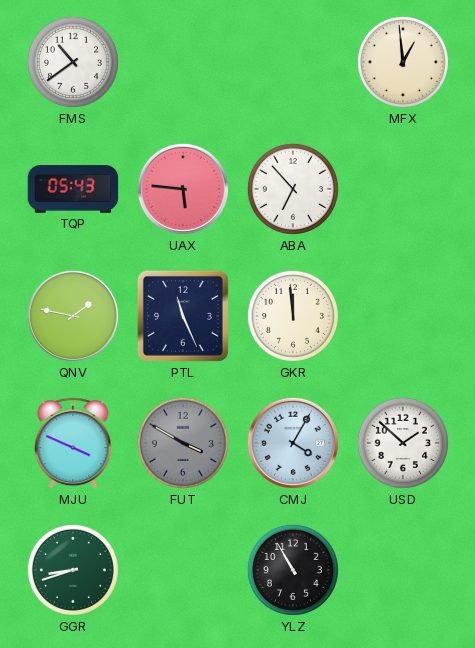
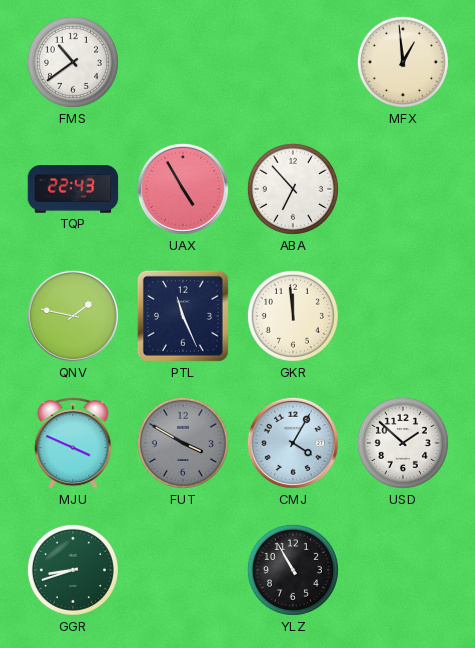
TQP: 05:43 -> 22:43 (73, 189)
UAX: 5:46 -> 4:55 (183, 189)
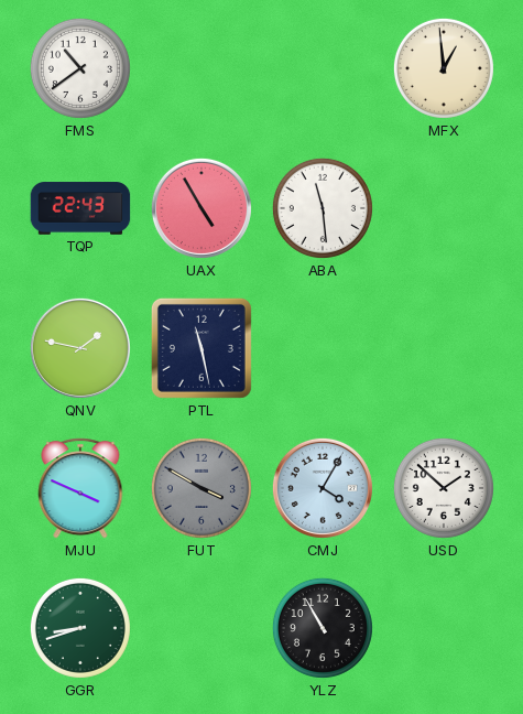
ABA: 6:53 -> 11:29 (323, 208)
PTL: 11:26 -> 11:28 (201, 348)
GKR: 11:59 -> none (293, 316)
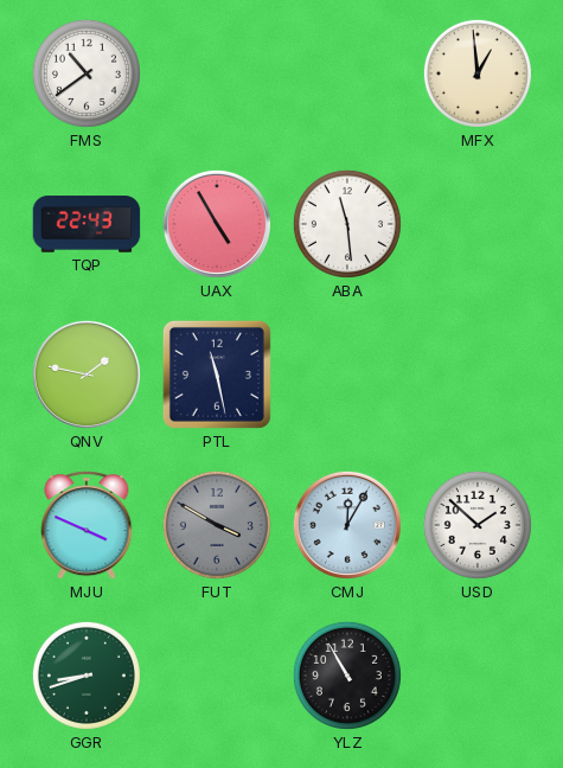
CMJ: 4:05 -> 12:05 (347, 525)
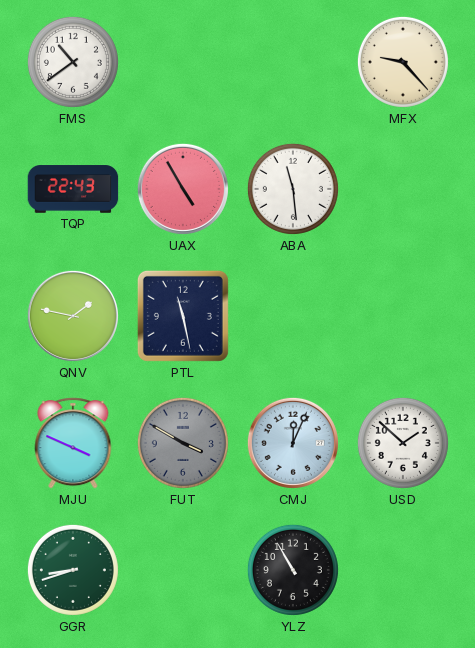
MFX: 12:59 -> 9:23 (403, 62)
CMJ: 12:05 -> 12:04 (293, 443)
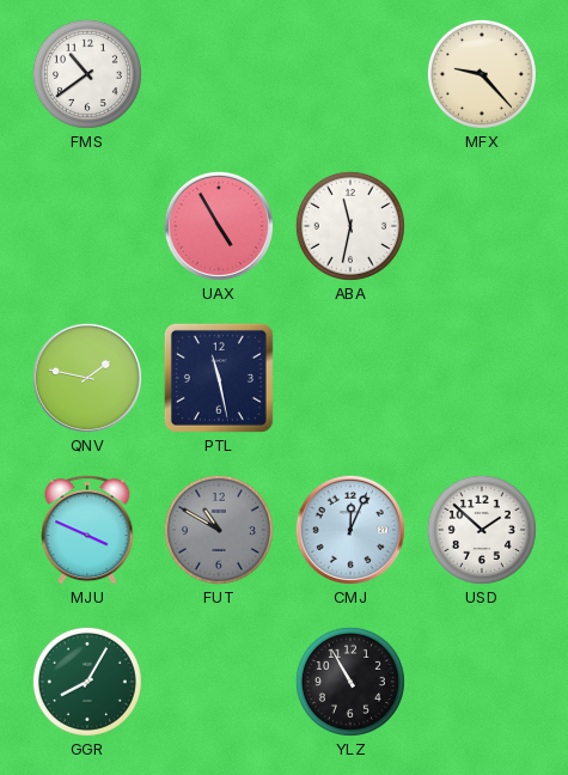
TQP: 22:43 -> none (73, 189)
ABA: 11:29 -> 11:32 (350, 226)
FUT: 3:50 -> 10:50 (219, 530)
GGR: 8:42 -> 8:05 (87, 682)
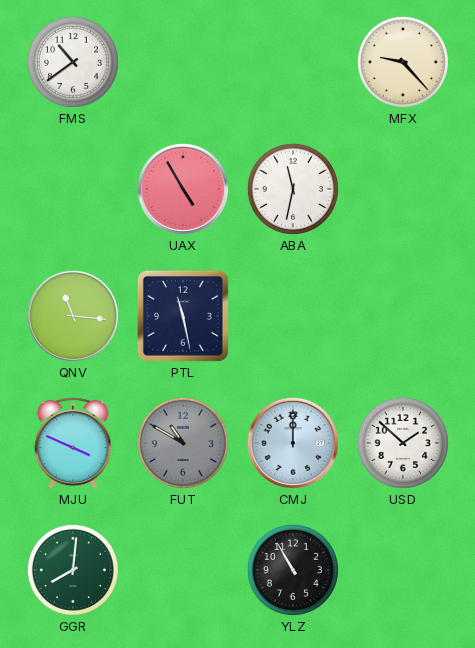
QNV: 1:47 -> 11:16 (73, 316)
CMJ: 12:04 -> 12:00 (293, 443)
GGR: 8:05 -> 8:01 (73, 570)
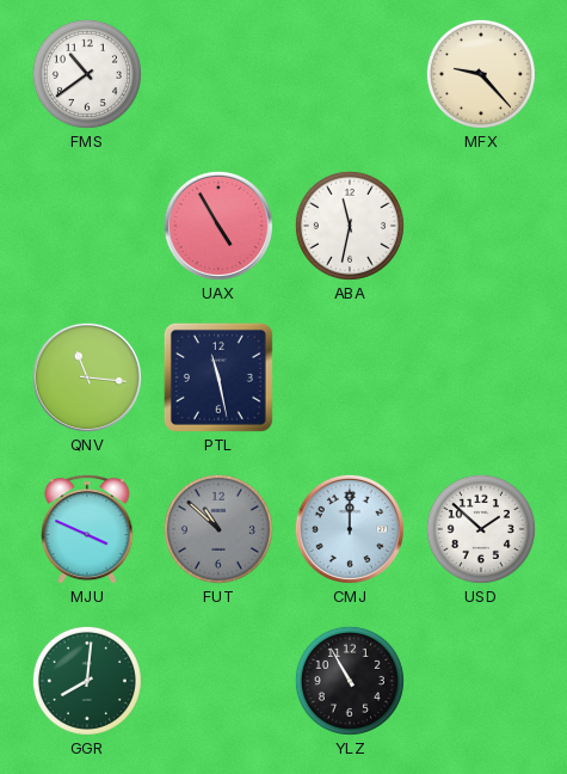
FUT: 10:50 -> 10:52 (218, 529)
